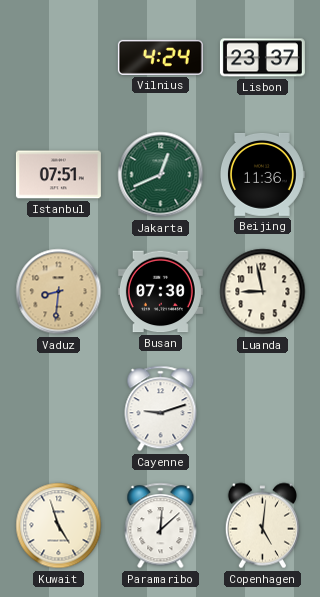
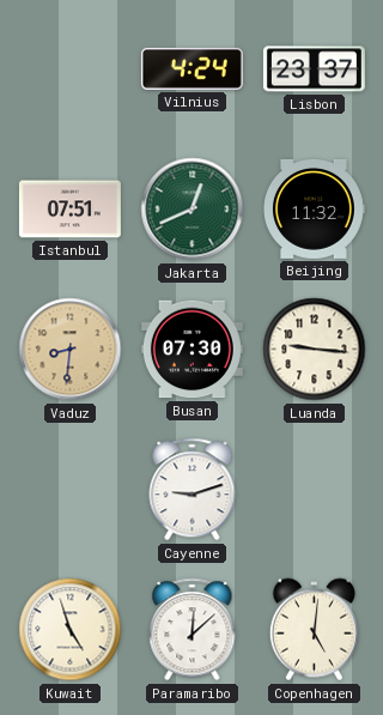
Beijing: 11:36 -> 11:32 (315, 208)
Luanda: 8:58 -> 9:16 (315, 350)
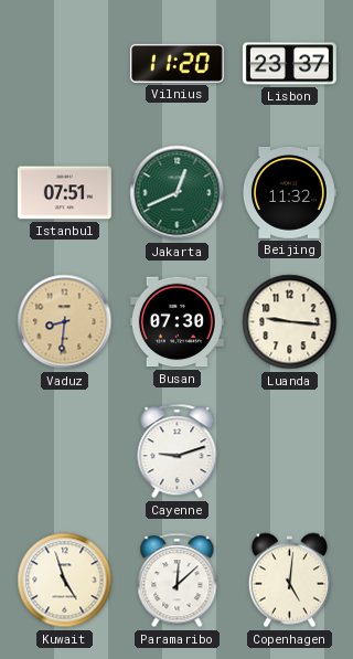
Vilnius: 4:24 -> 11:20 (176, 63)
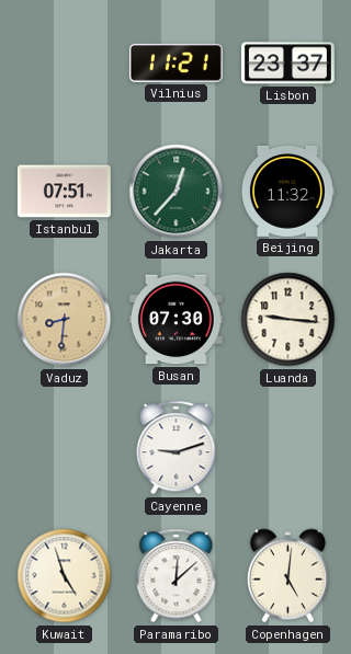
Vilnius: 11:20 -> 11:21 (175, 62)
Jakarta: 12:41 -> 12:37 (177, 192)
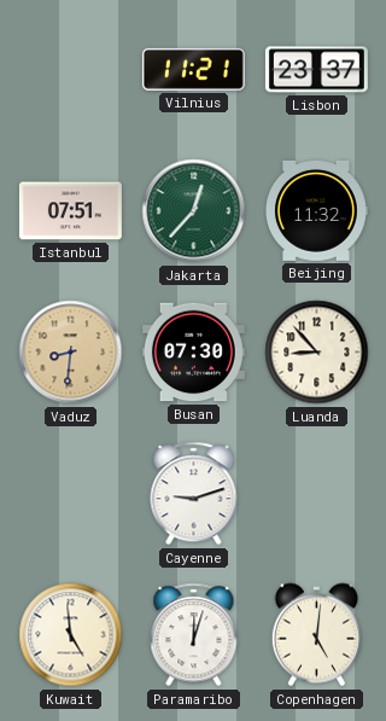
Luanda: 9:16 -> 8:53 (317, 353)
Kuwait: 4:57 -> 4:59 (71, 635)
Paramaribo: 12:08 -> 12:03 (194, 635)
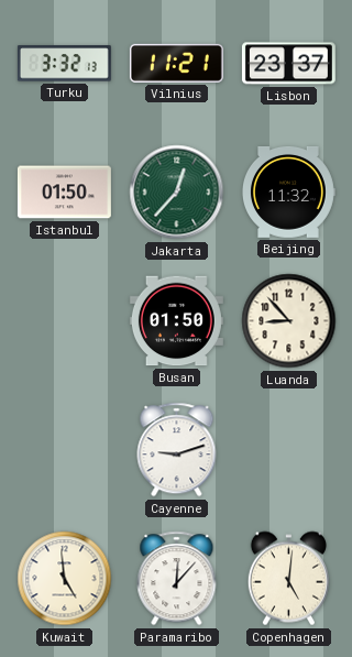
Turku: none -> 3:32 (64, 64)
Istanbul: 07:51 -> 01:50 (64, 193)
Vaduz: 8:31 -> none (71, 353)
Busan: 07:30 -> 01:50 (176, 321)
Paramaribo: 12:03 -> 12:07 (177, 579)
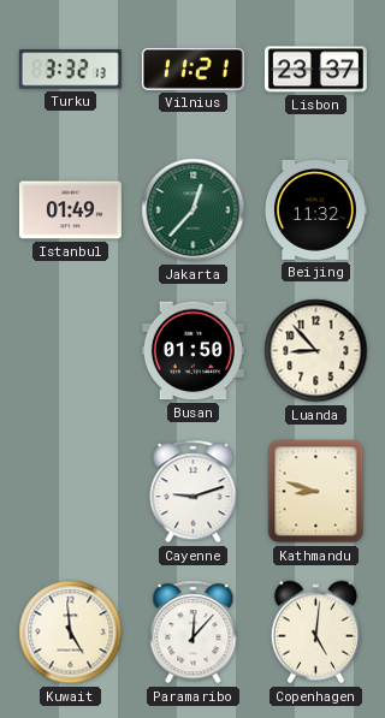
Istanbul: 01:50 -> 01:49 (70, 210)
Kathmandu: none -> 8:48 (316, 492)
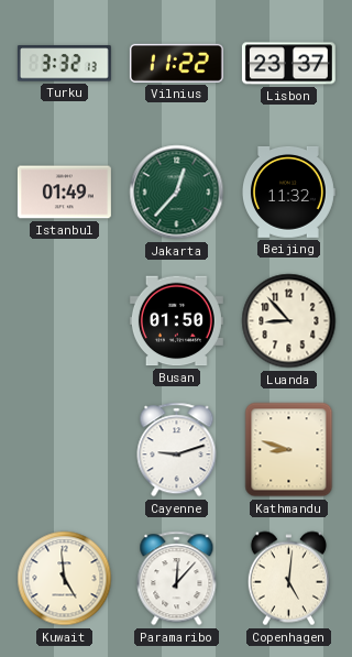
Vilnius: 11:21 -> 11:22 (176, 63)
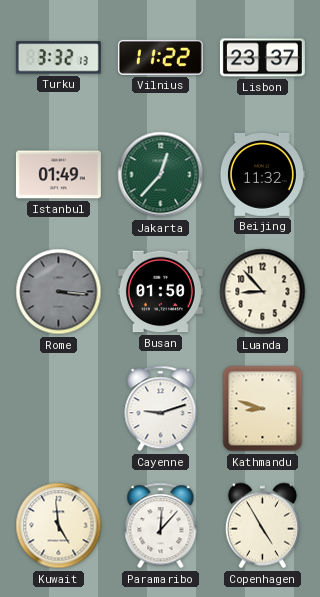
Rome: none -> 3:16 (59, 292)
Copenhagen: 5:01 -> 4:55 (262, 526)
